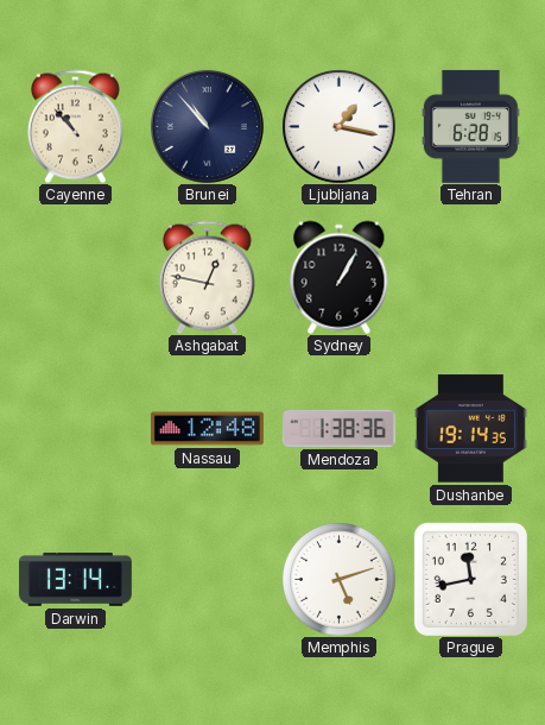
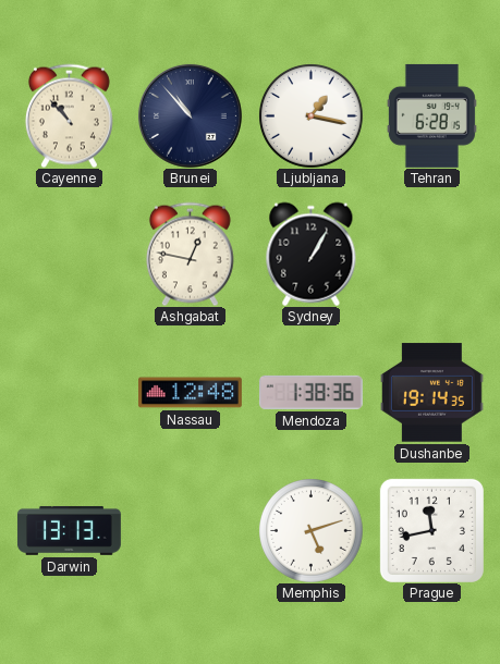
Darwin: 13:14 -> 13:13 (69, 530)
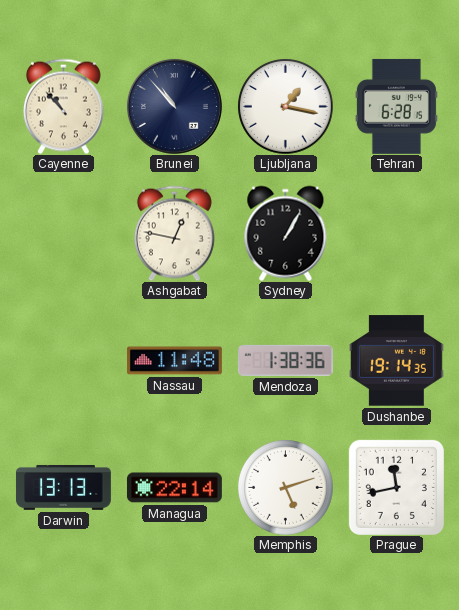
Nassau: 12:48 -> 11:48 (174, 361)
Managua: none -> 22:14 (174, 488)
